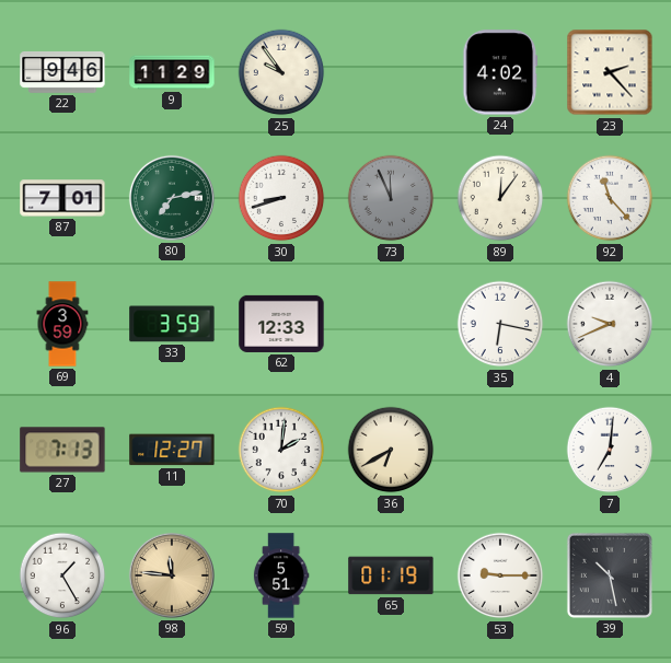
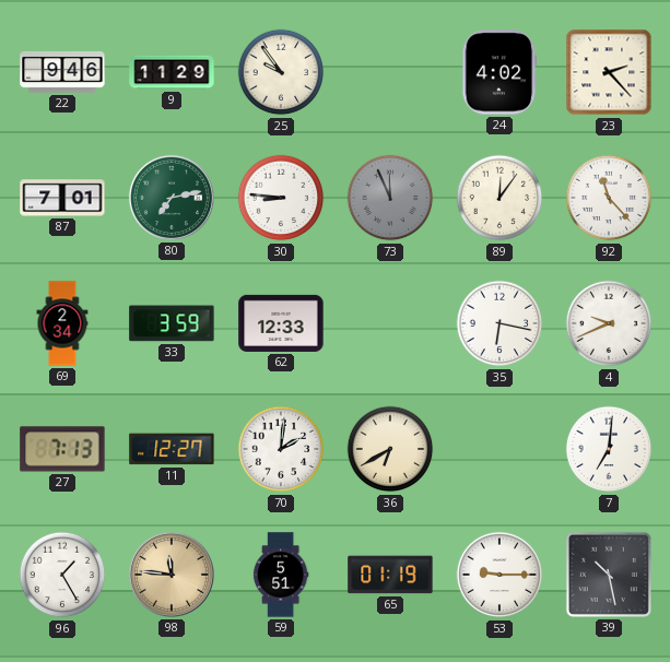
30: 8:42 -> 8:46 (281, 198)
69: 3:59 -> 2:34 (62, 323)
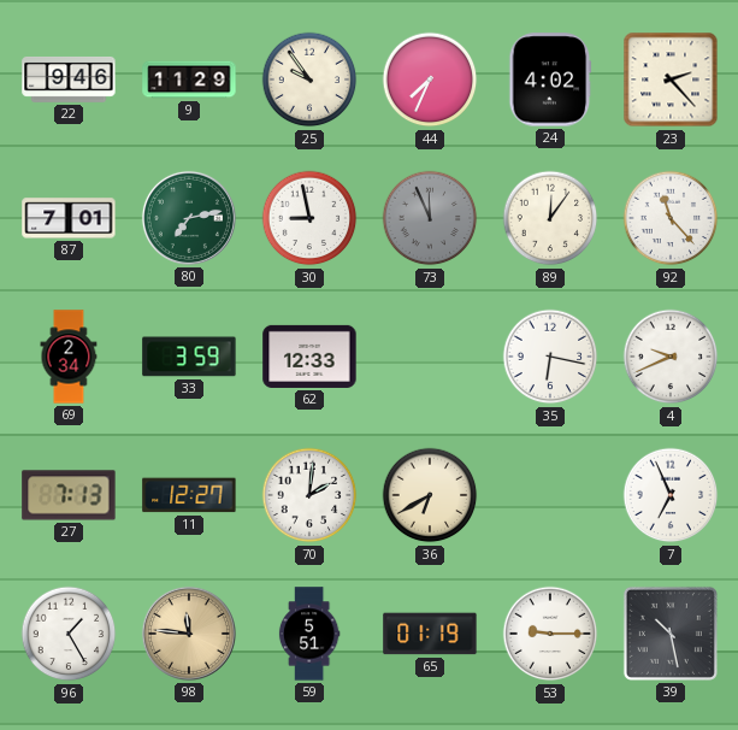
44: none -> 7:34 (430, 80)
30: 8:46 -> 8:58 (309, 218)
7: 7:01 -> 6:56 (671, 495)
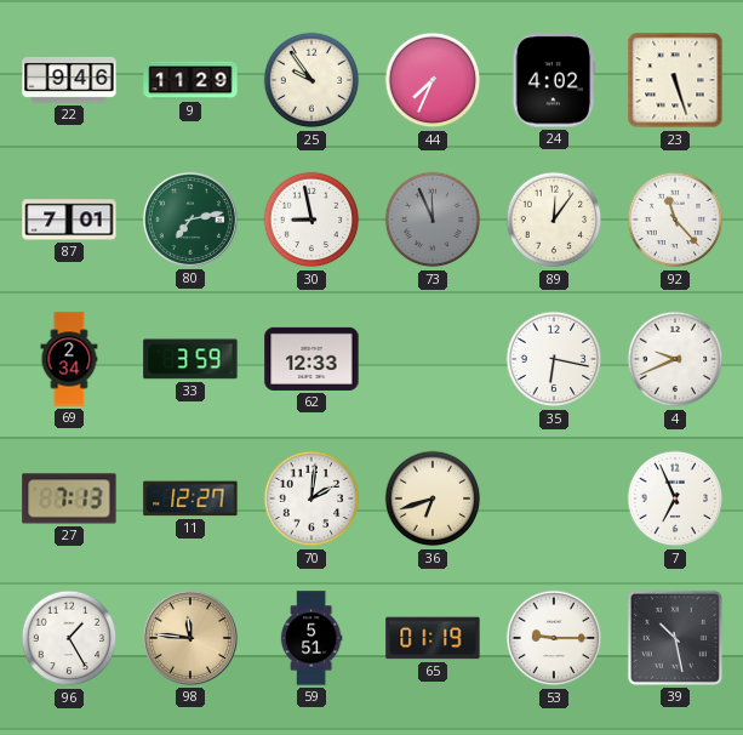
23: 2:23 -> 5:27 (675, 80)
36: 6:40 -> 6:42 (433, 498)
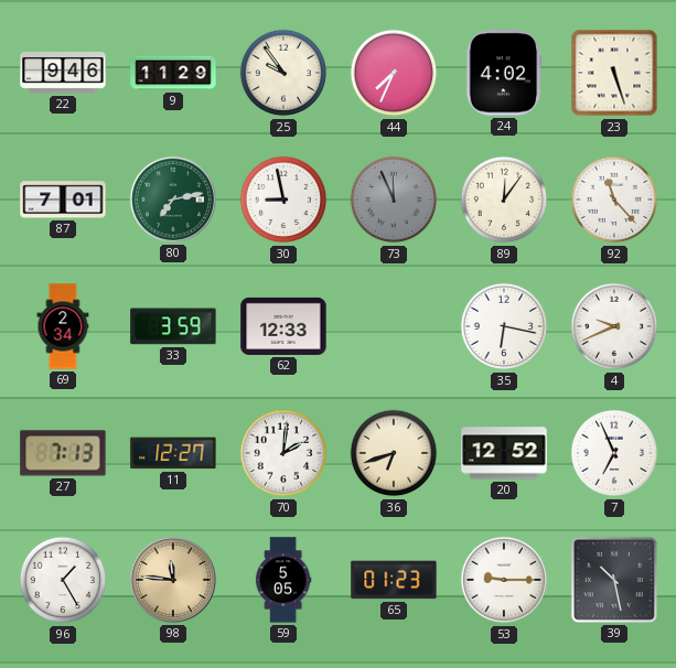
20: none -> 12:52 (504, 453)
59: 5:51 -> 5:05 (283, 580)
65: 01:19 -> 01:23 (394, 580)
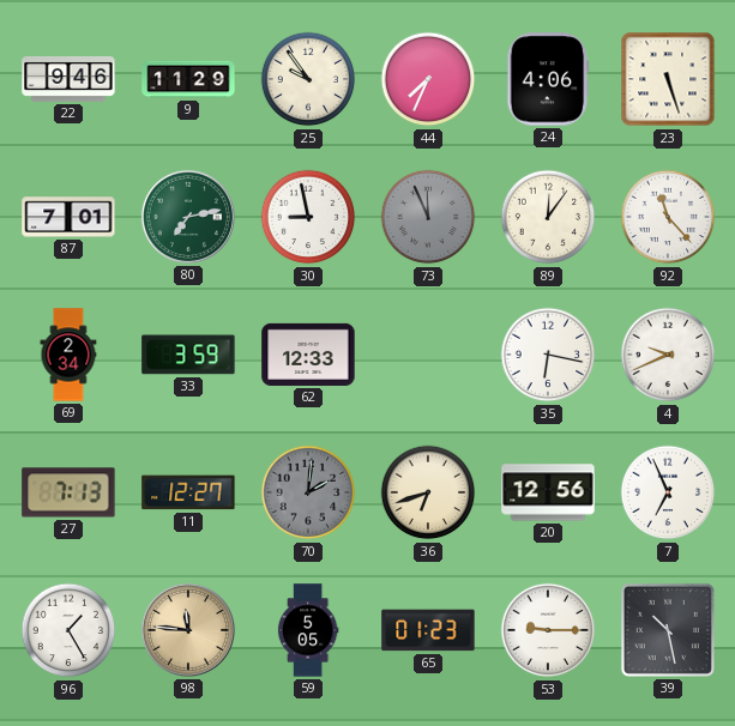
24: 4:02 -> 4:06 (548, 79)
70 dial: white -> grey (308, 492)
20: 12:52 -> 12:56 (548, 492)
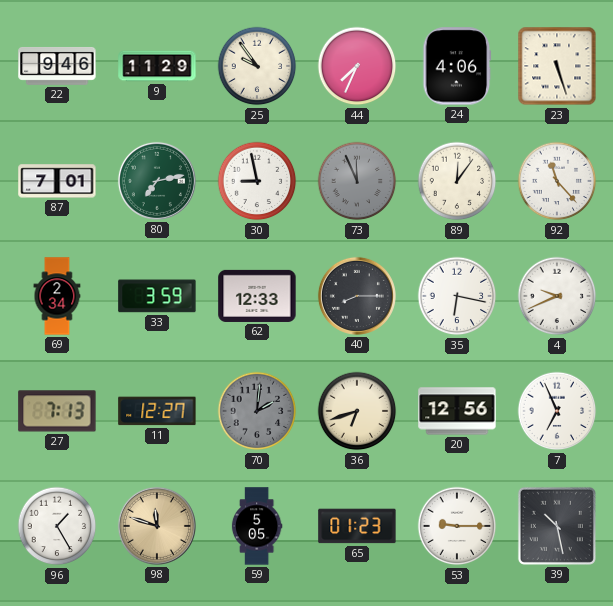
40: none -> 8:15 (357, 296)
98: 11:46 -> 11:48 (157, 526)
